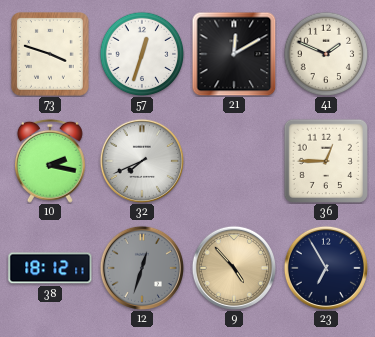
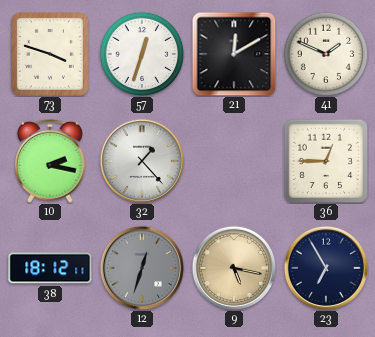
32: 7:41 -> 1:23 (142, 161)
9: 4:53 -> 5:17 (234, 268)
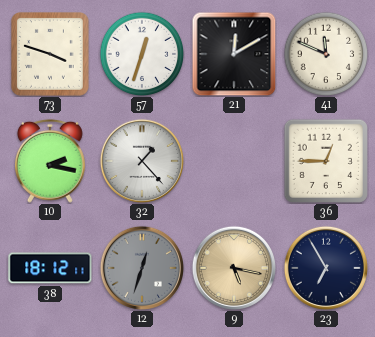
41: 1:49 -> 11:49 (326, 54)
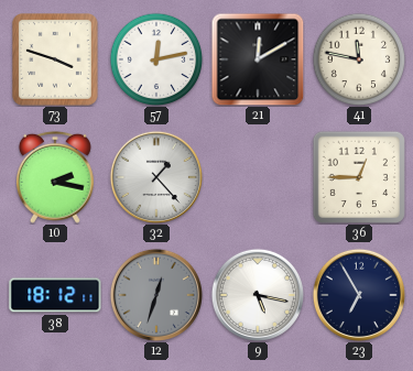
57: 12:33 -> 12:13 (156, 59)
41: 11:49 -> 11:47 (359, 59)
9 dial: champagne -> white (258, 295)
